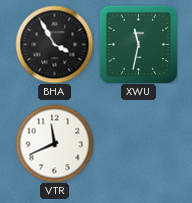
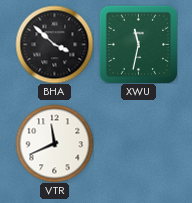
BHA: 3:55 -> 3:52 (54, 44)
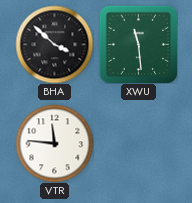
XWU: 11:32 -> 11:29 (138, 44)
VTR: 11:41 -> 11:46 (54, 143)
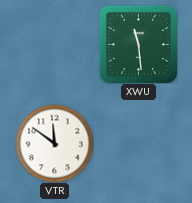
BHA: 3:52 -> none (54, 44)
VTR: 11:46 -> 11:51 (54, 143)
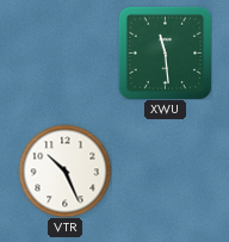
VTR: 11:51 -> 10:26 (64, 170)
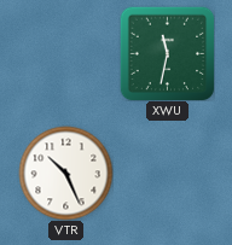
XWU: 11:29 -> 11:32 (167, 53)
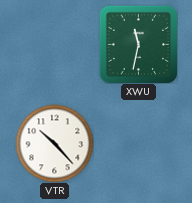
VTR: 10:26 -> 10:23 (54, 143)
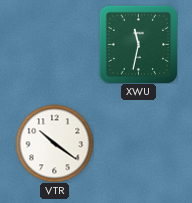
VTR: 10:23 -> 10:21 (54, 143)
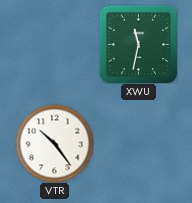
VTR: 10:21 -> 10:24 (54, 143)
